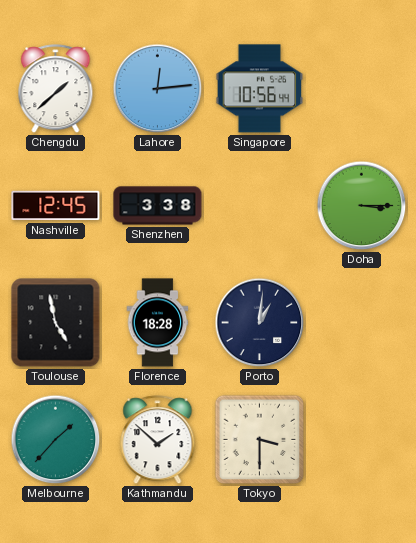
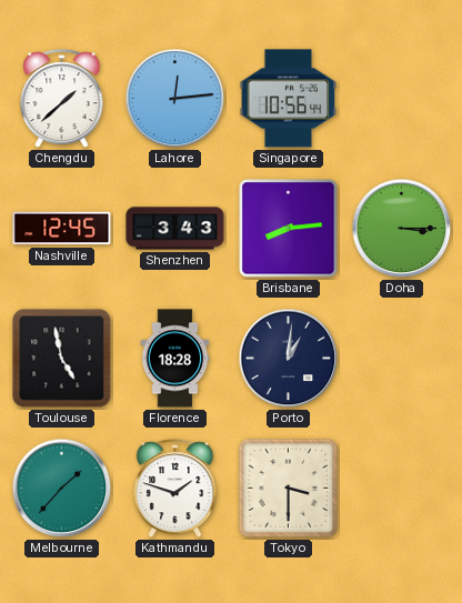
Shenzhen: 3:38 -> 3:43 (175, 229)
Brisbane: none -> 8:14 (289, 229)
Kathmandu: 1:52 -> 1:48 (175, 489)
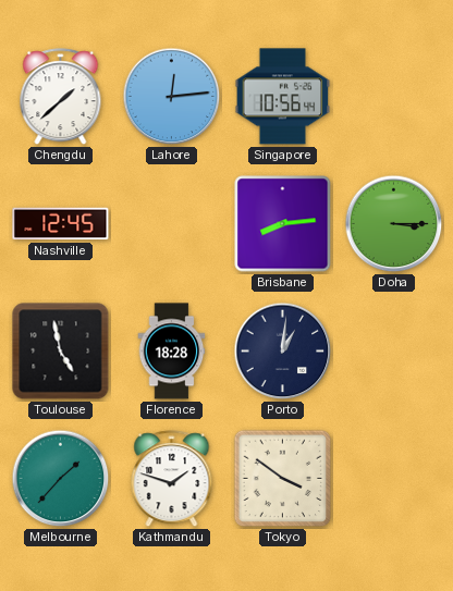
Shenzhen: 3:43 -> none (175, 229)
Tokyo: 3:30 -> 3:51 (283, 479)
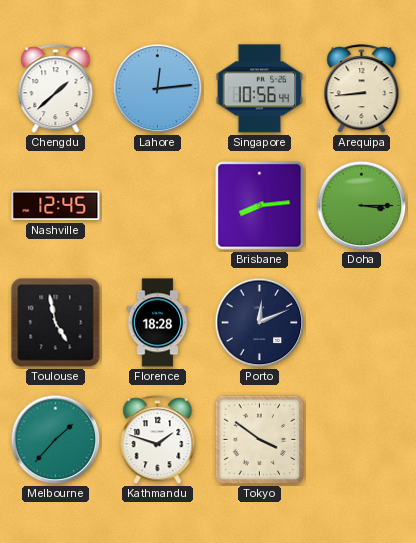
Arequipa: none -> 8:44 (362, 89)
Porto: 1:01 -> 12:11 (260, 323)
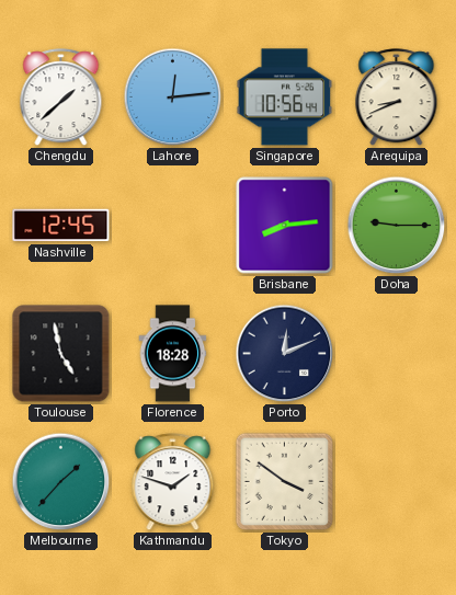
Arequipa: 8:44 -> 8:41 (397, 98)
Doha: 3:15 -> 9:15 (397, 226)
